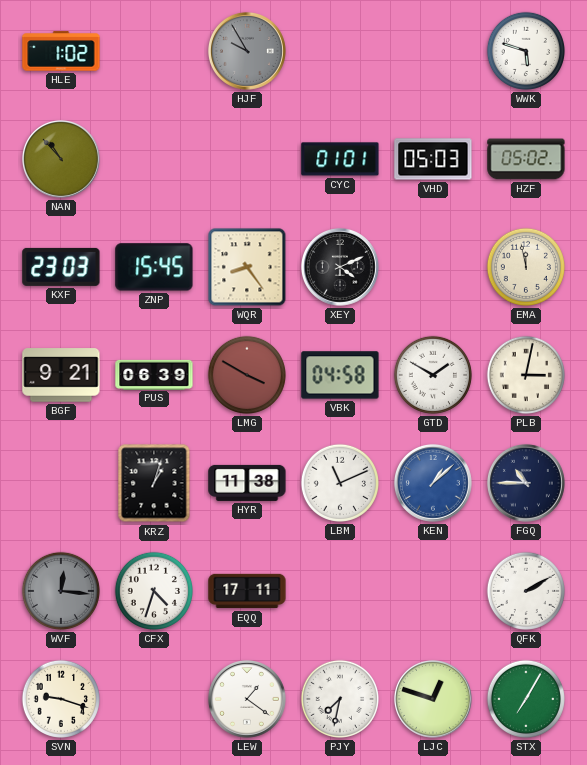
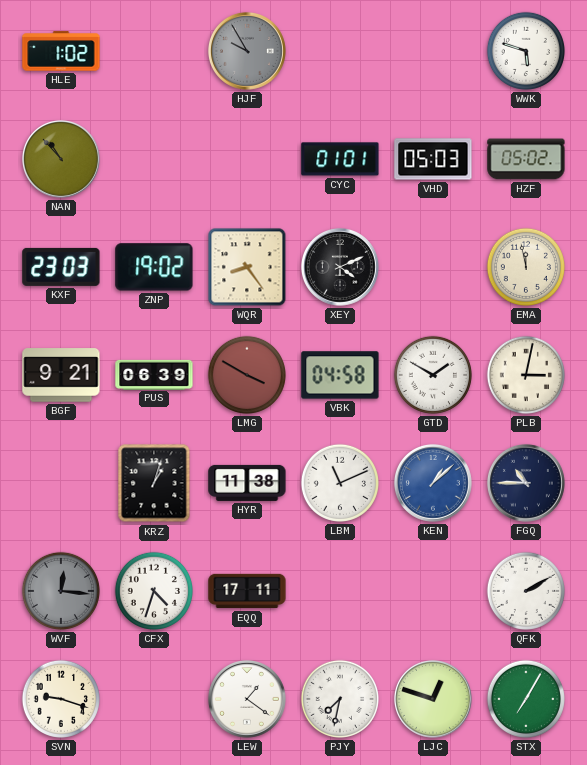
ZNP: 15:45 -> 19:02 (154, 267)
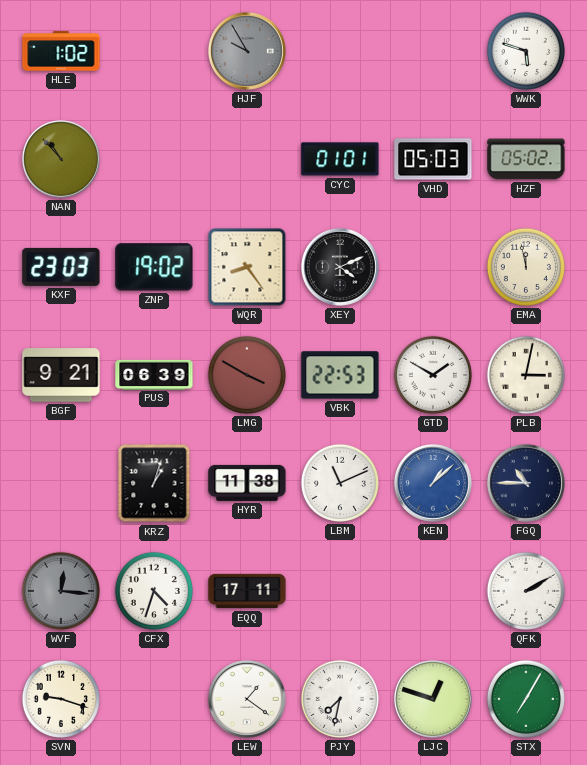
VBK: 04:58 -> 22:53 (340, 375)
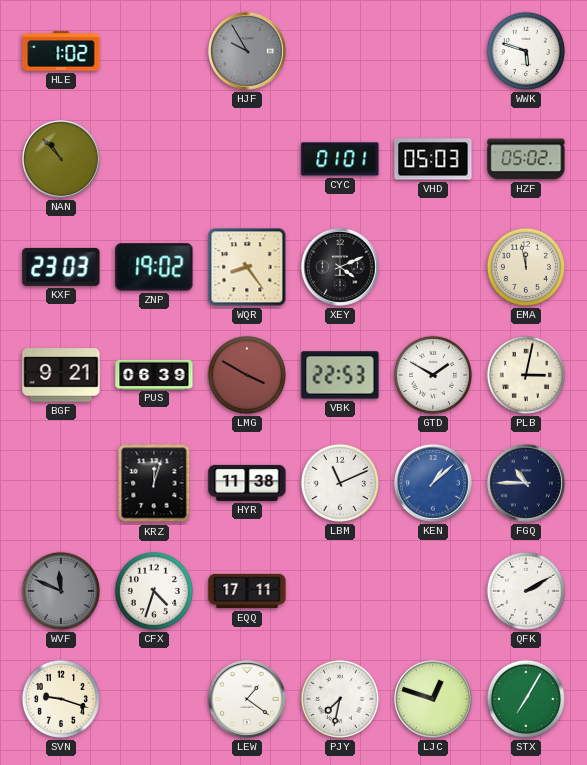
KRZ: 1:03 -> 12:03 (154, 483)
WVF: 12:16 -> 11:49 (61, 591)
